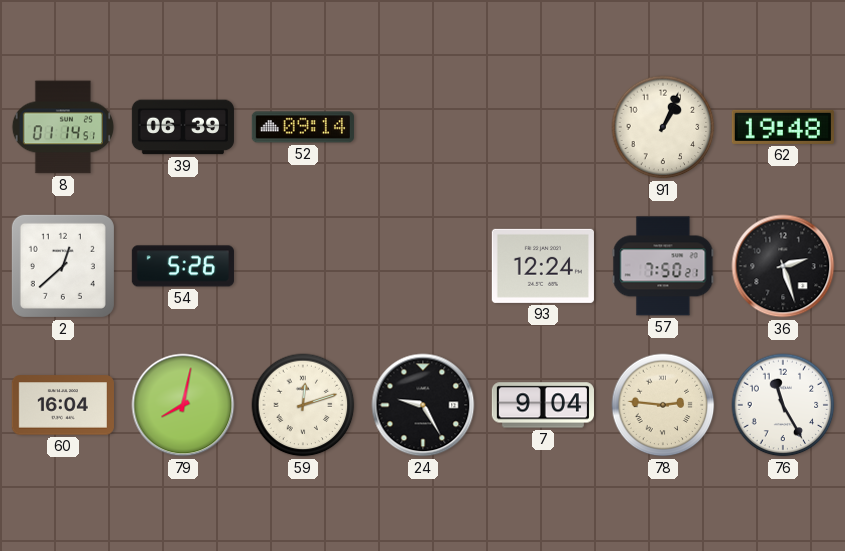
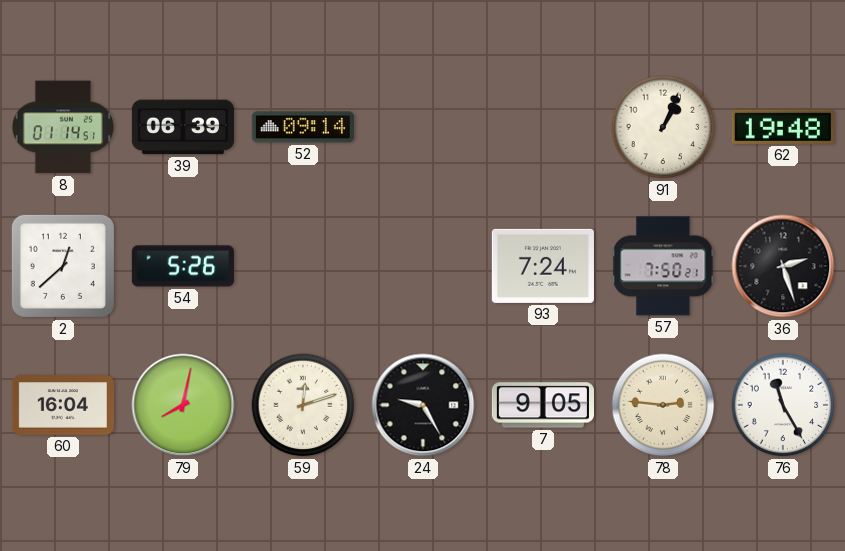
93: 12:24 -> 7:24 (543, 266)
7: 9:04 -> 9:05 (543, 405)
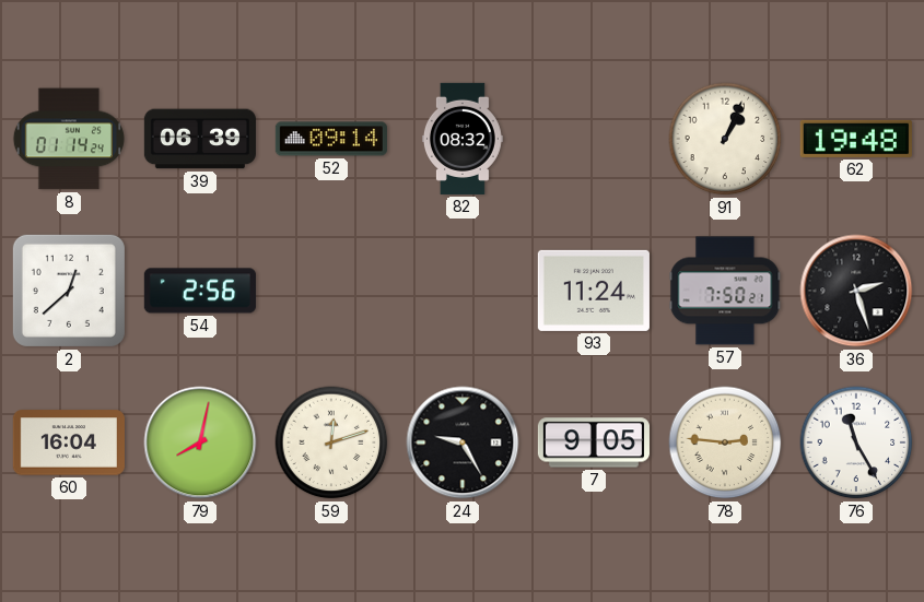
8: 01:14:51 -> 01:14:24 (68, 139)
82: none -> 08:32 (463, 139)
54: 5:26 -> 2:56 (200, 291)
93: 7:24 -> 11:24 (594, 291)
